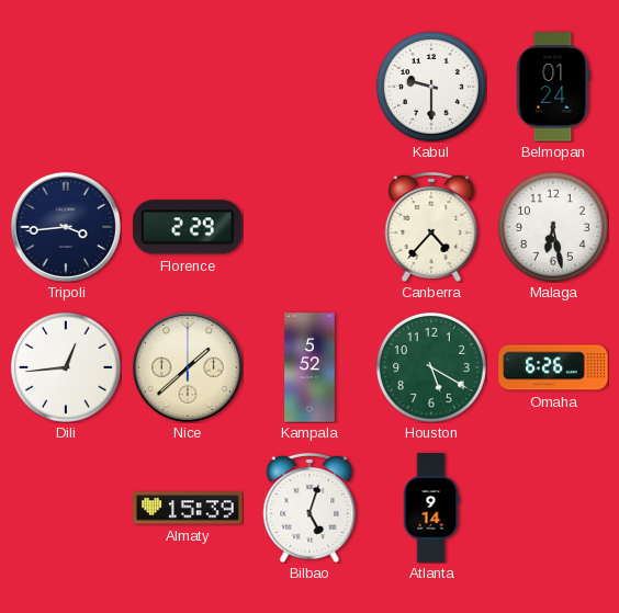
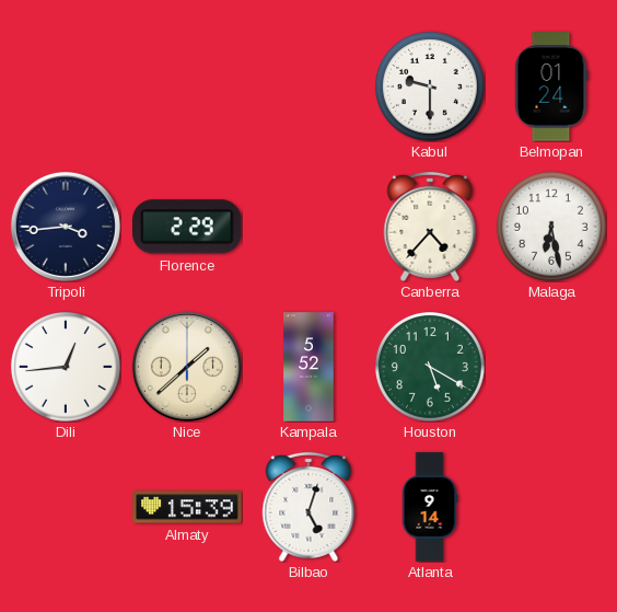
Omaha: 6:26 -> none (553, 367)
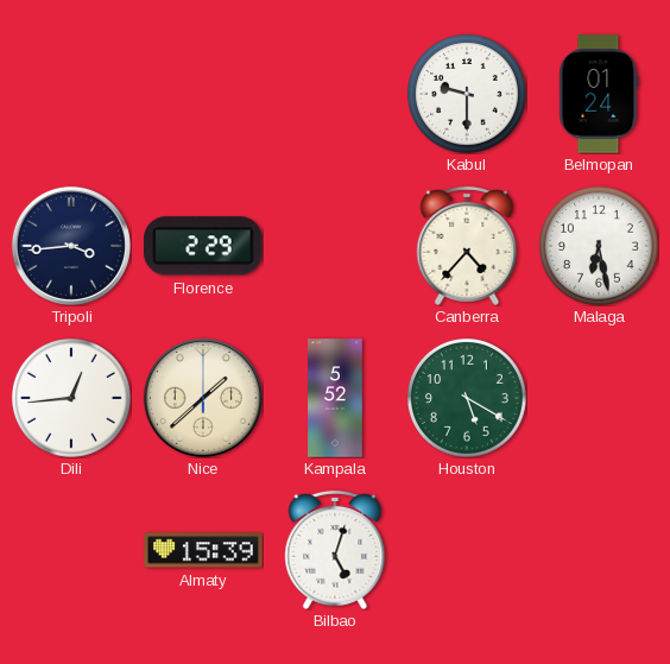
Atlanta: 9:14 -> none (430, 507)
